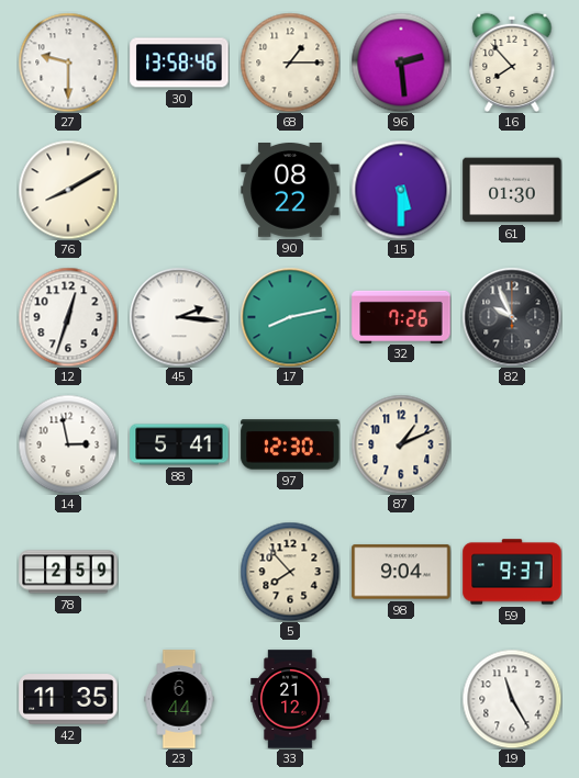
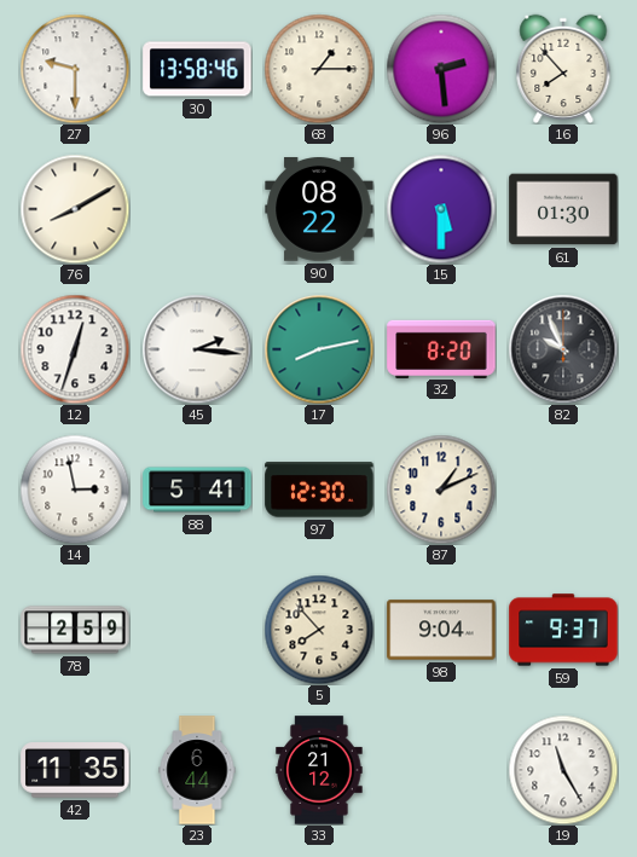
32: 7:26 -> 8:20 (441, 348)
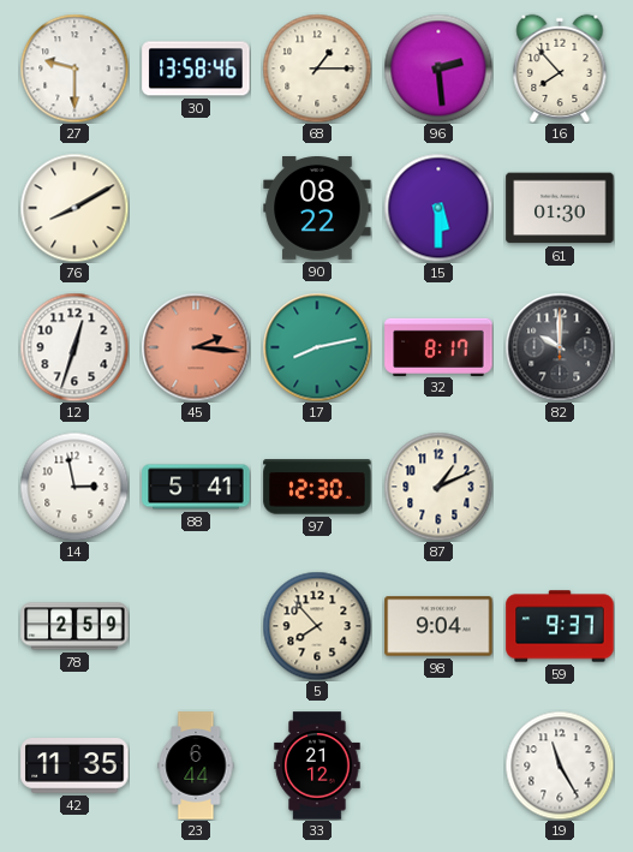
45 dial: white -> salmon (196, 347)
32: 8:20 -> 8:17 (438, 346)
82: 9:56 -> 10:00 (560, 347)
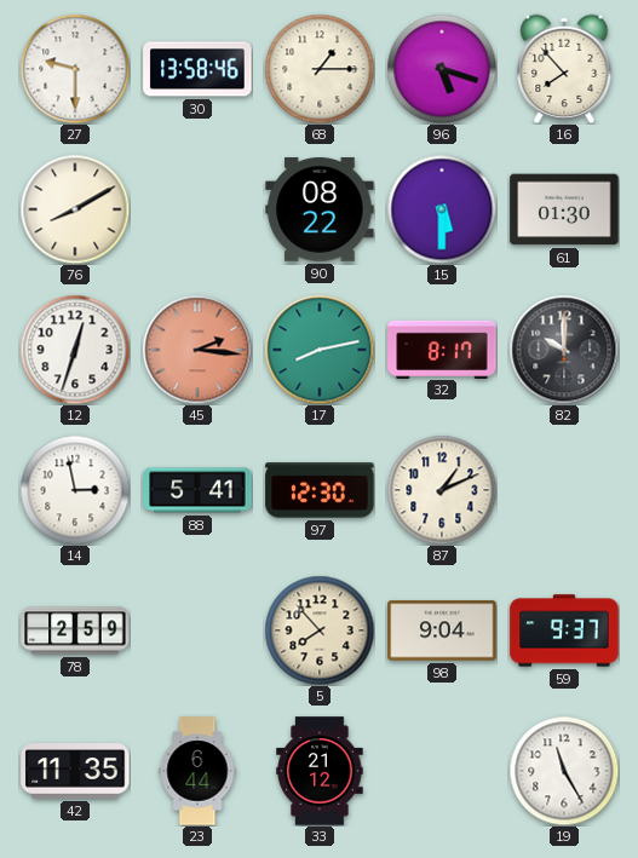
96: 2:29 -> 5:18 (442, 69)
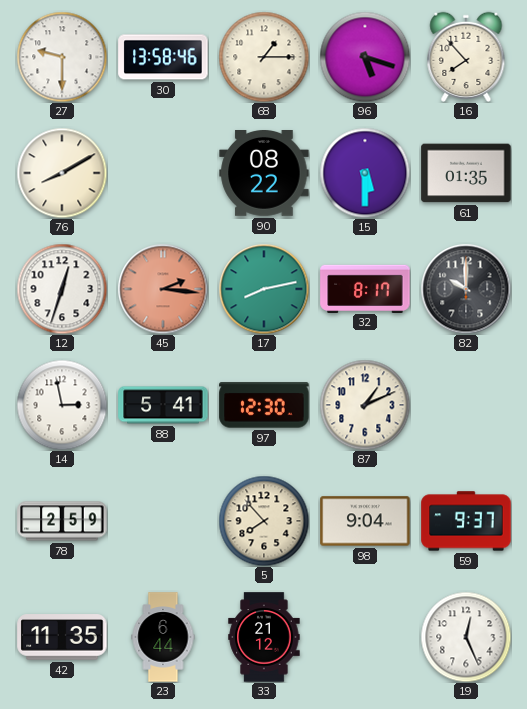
61: 01:30 -> 01:35 (466, 173)
19: 11:25 -> 12:26 (466, 637)
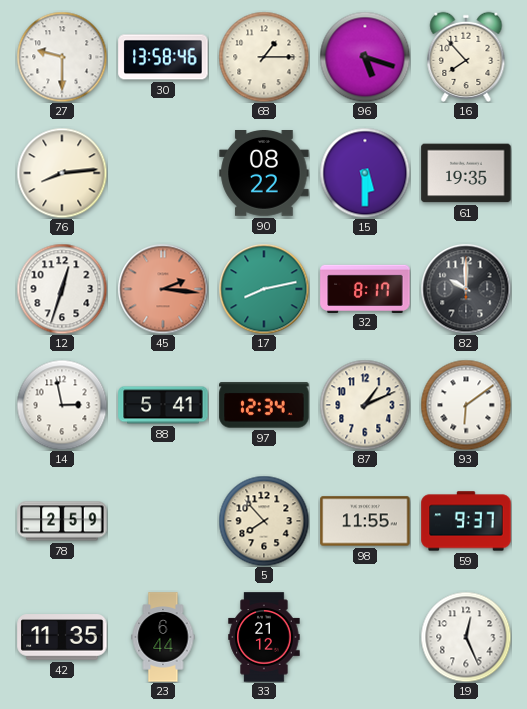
76: 8:10 -> 8:14 (62, 173)
61: 01:35 -> 19:35 (466, 173)
97: 12:30 -> 12:34 (264, 405)
93: none -> 6:09 (466, 405)
98: 9:04 -> 11:55 (365, 521)
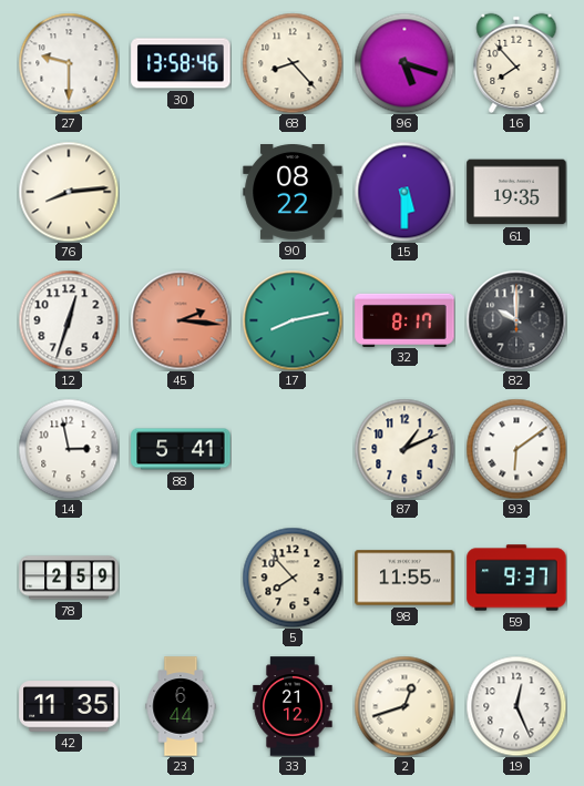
68: 1:15 -> 8:23 (293, 63)
97: 12:34 -> none (264, 405)
2: none -> 12:42 (404, 706)
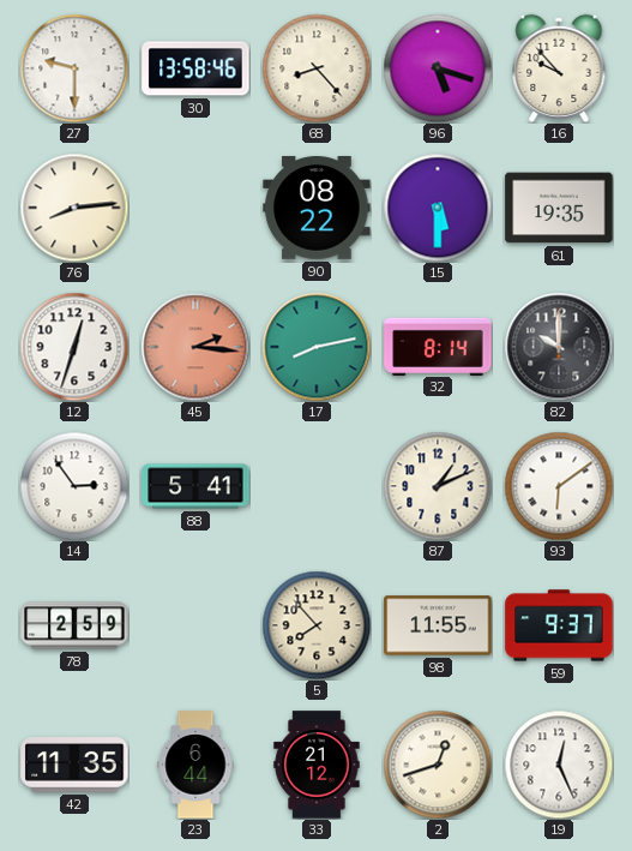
16: 7:53 -> 9:53 (559, 68)
32: 8:17 -> 8:14 (438, 346)
14: 2:58 -> 2:54 (74, 486)
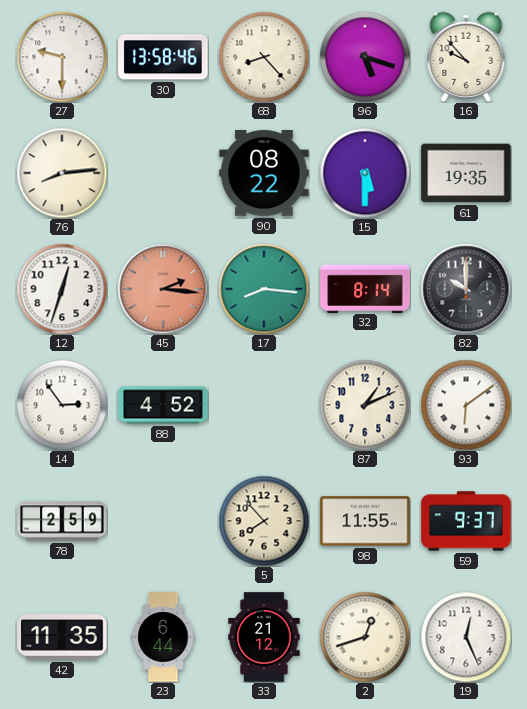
17: 8:13 -> 8:16 (264, 289)
88: 5:41 -> 4:52 (163, 405)
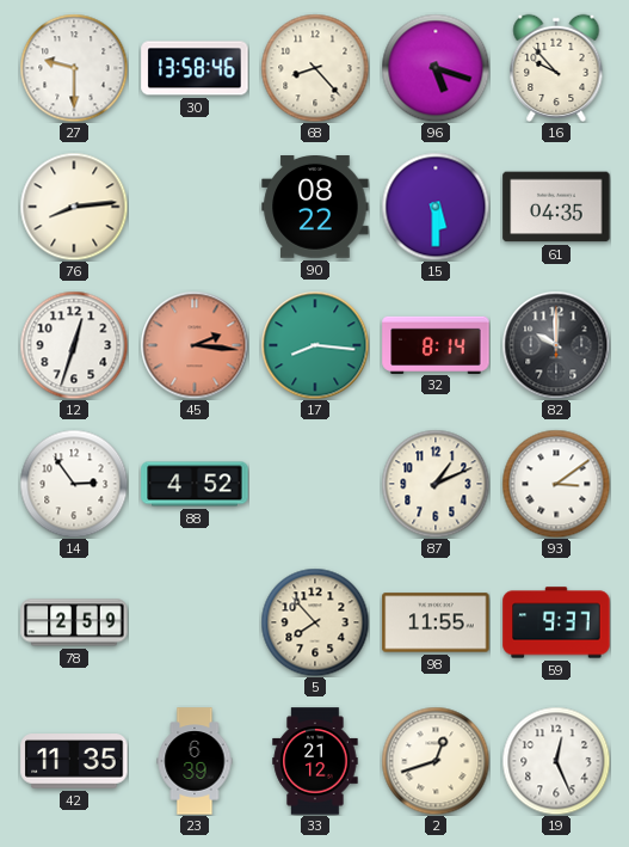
61: 19:35 -> 04:35 (556, 207)
93: 6:09 -> 3:09 (556, 484)
23: 6:44 -> 6:39 (195, 761)
